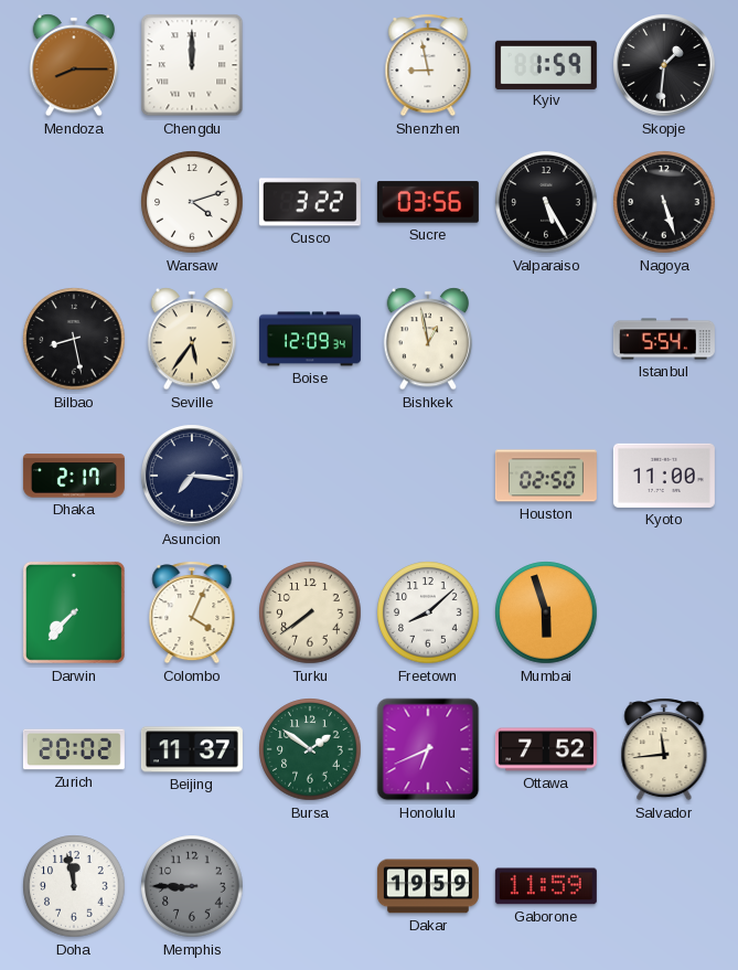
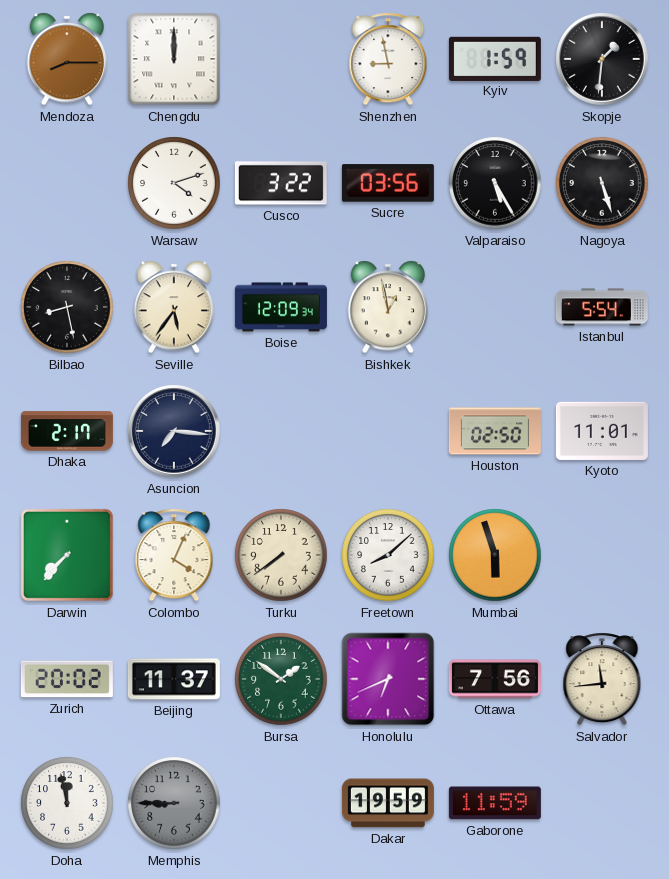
Kyoto: 11:00 -> 11:01 (602, 431)
Ottawa: 7:52 -> 7:56 (495, 679)
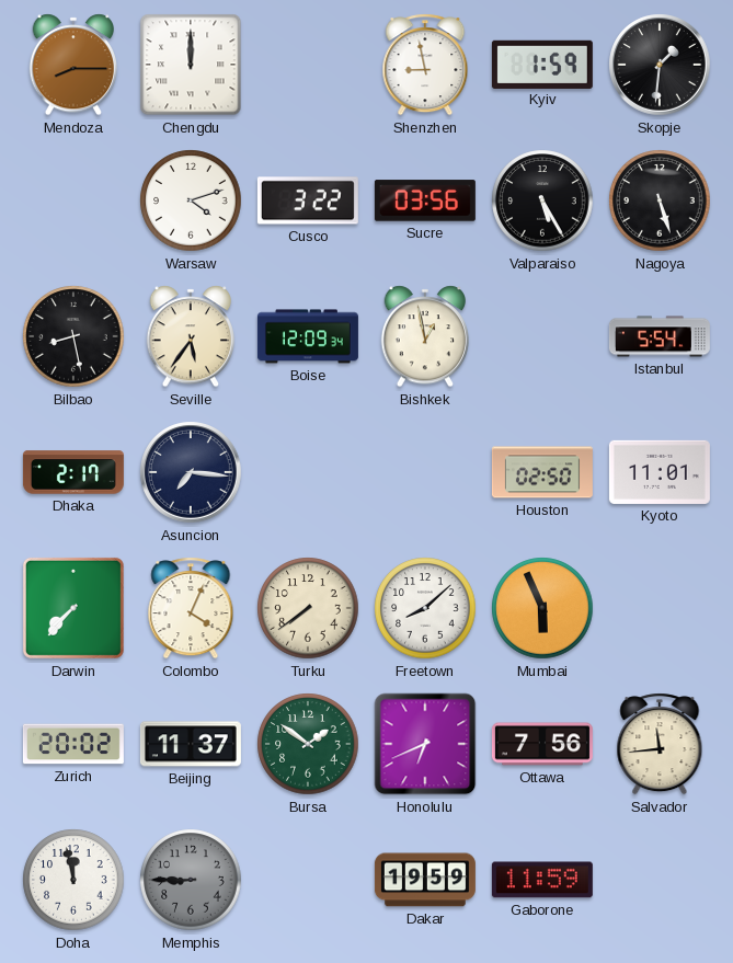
Mumbai: 5:57 -> 5:56 (542, 608)
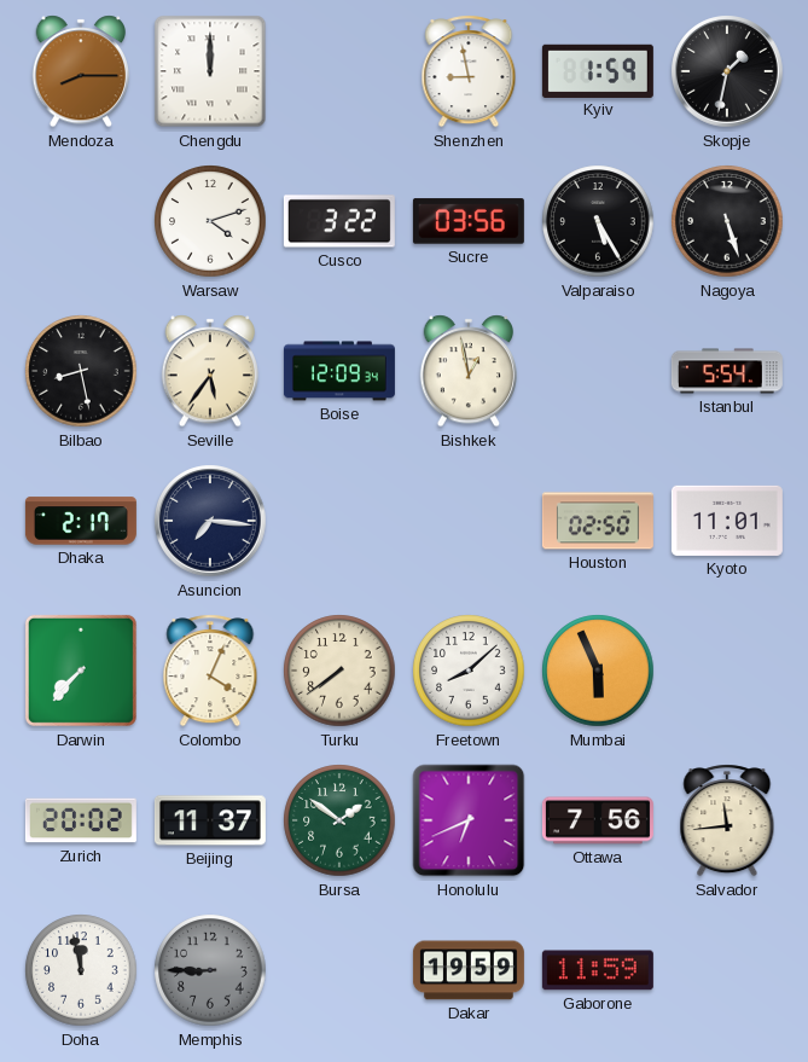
Skopje: 1:31 -> 1:32 (727, 71)
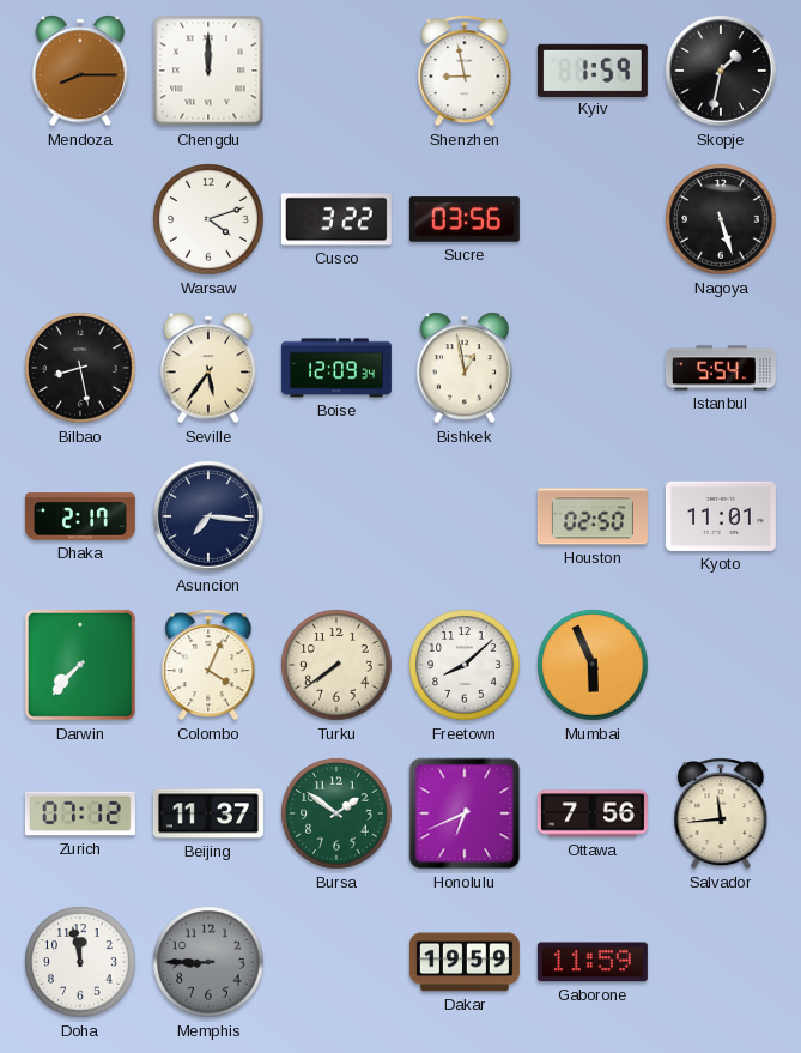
Valparaiso: 5:25 -> none (598, 221)
Zurich: 20:02 -> 07:12 (80, 813)
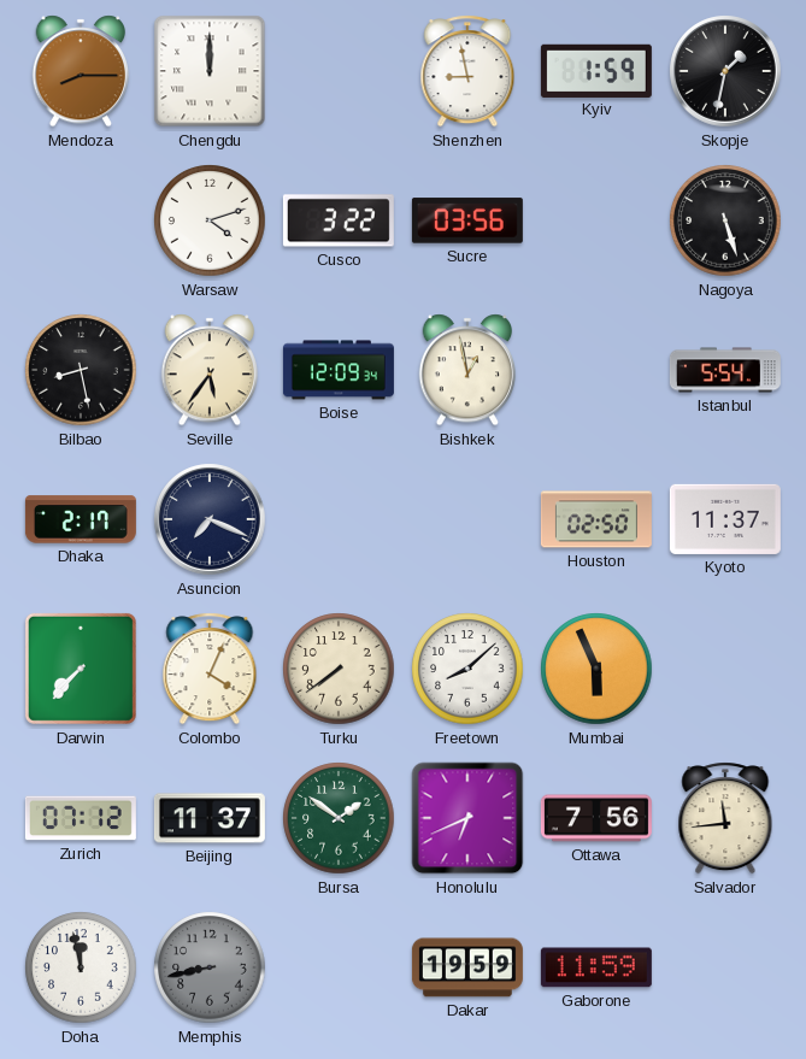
Asuncion: 7:16 -> 7:19 (210, 519)
Kyoto: 11:01 -> 11:37 (725, 519)
Memphis: 8:45 -> 8:43 (210, 967)
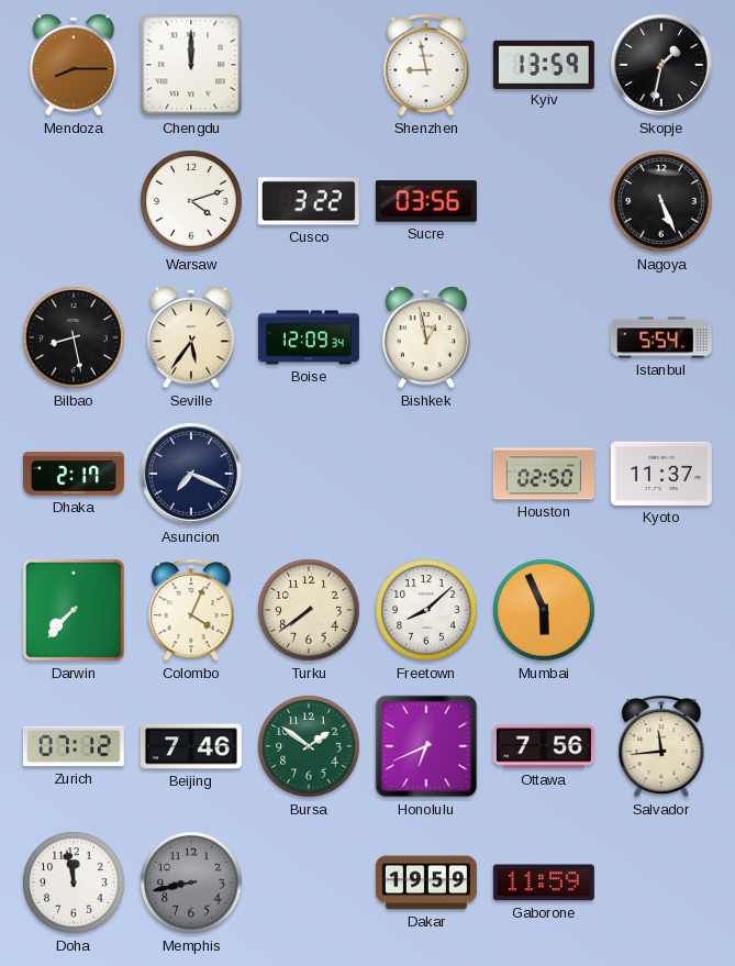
Kyiv: 1:59 -> 13:59 (544, 64)
Nagoya: 5:27 -> 5:26 (661, 201)
Beijing: 11:37 -> 7:46 (191, 746)
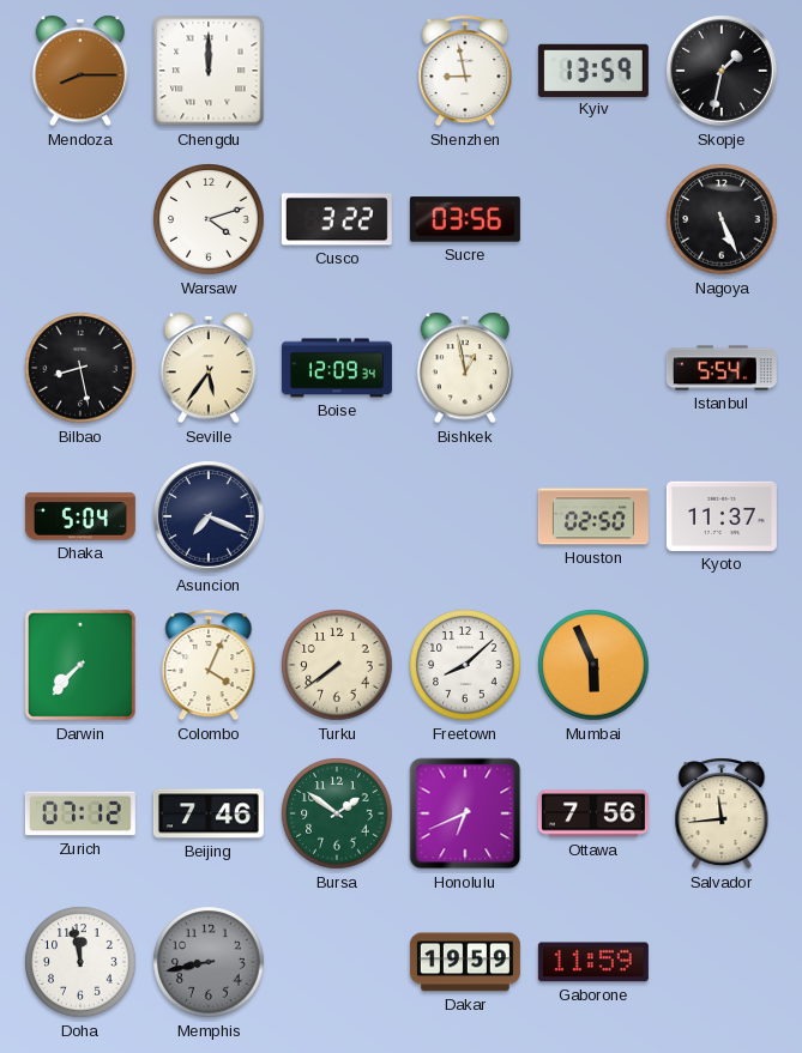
Dhaka: 2:17 -> 5:04 (80, 516)
